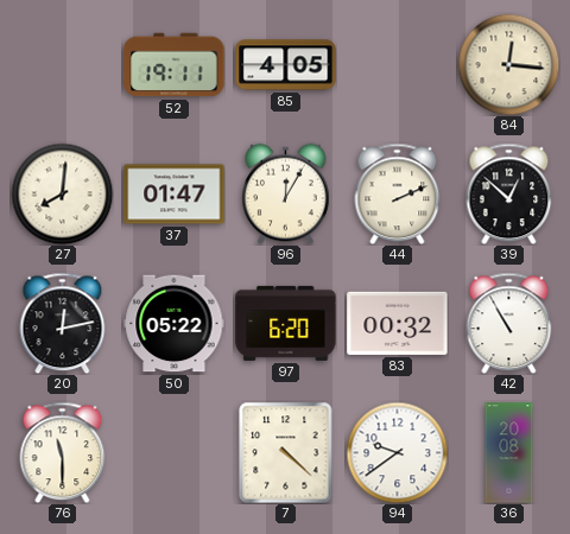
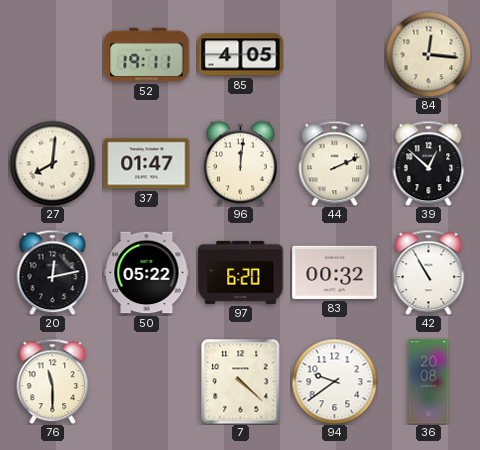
96: 12:05 -> 12:01 (241, 163)
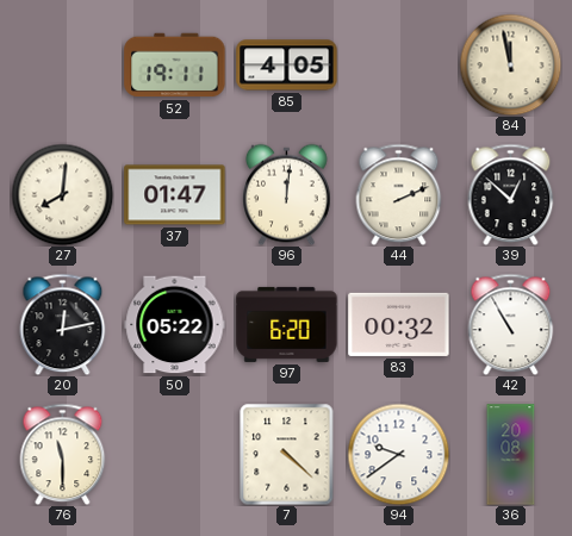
84: 12:16 -> 11:58 (510, 64)
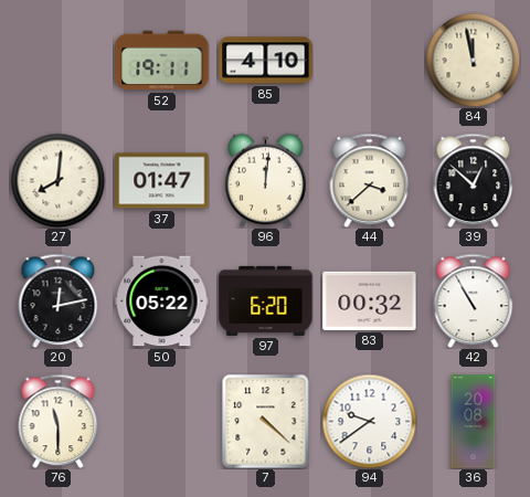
85: 4:05 -> 4:10 (266, 61)
44: 2:11 -> 3:38 (370, 180)
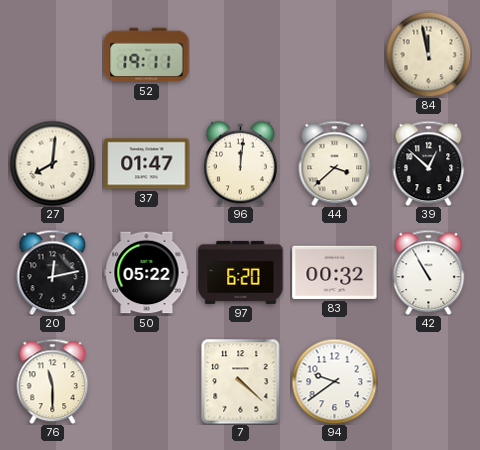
85: 4:10 -> none (266, 61)
36: 20:08 -> none (474, 422)
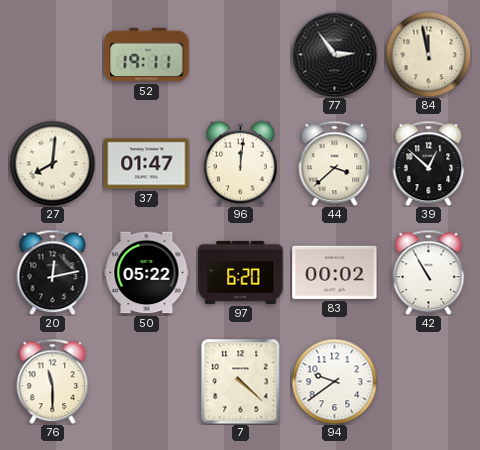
77: none -> 2:54 (334, 54)
83: 00:32 -> 00:02 (335, 272)
